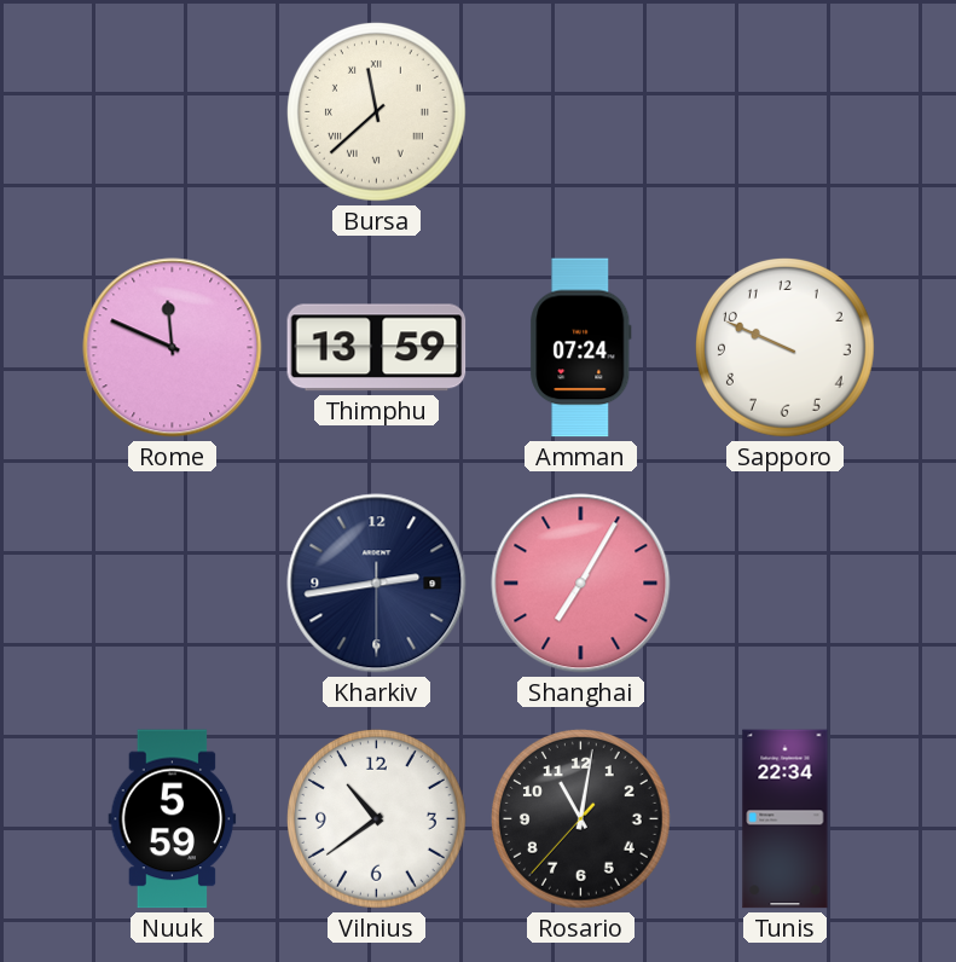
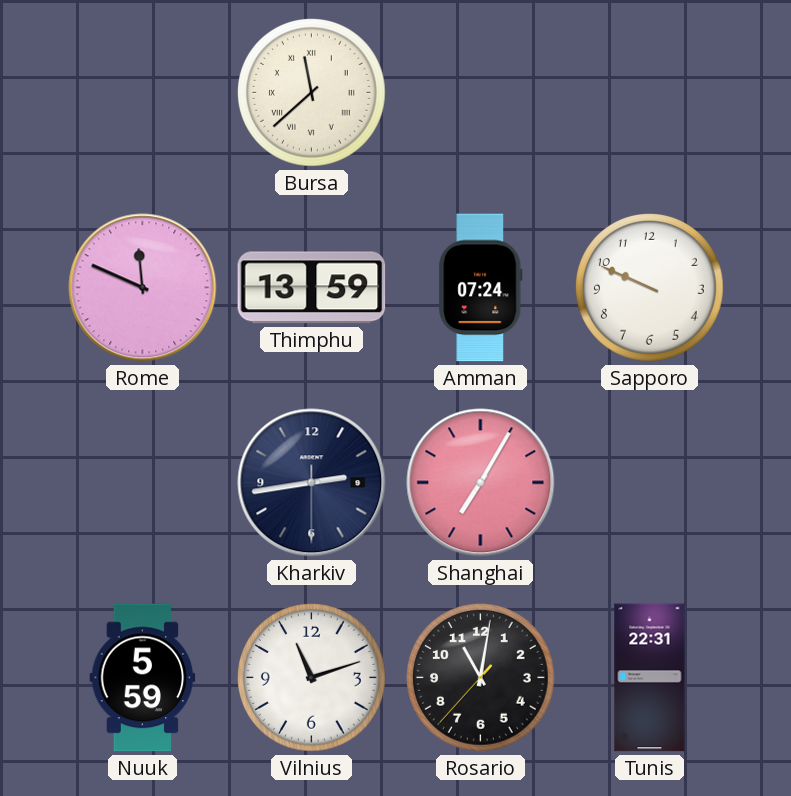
Vilnius: 10:39 -> 11:12 (312, 678)
Tunis: 22:34 -> 22:31 (650, 678)
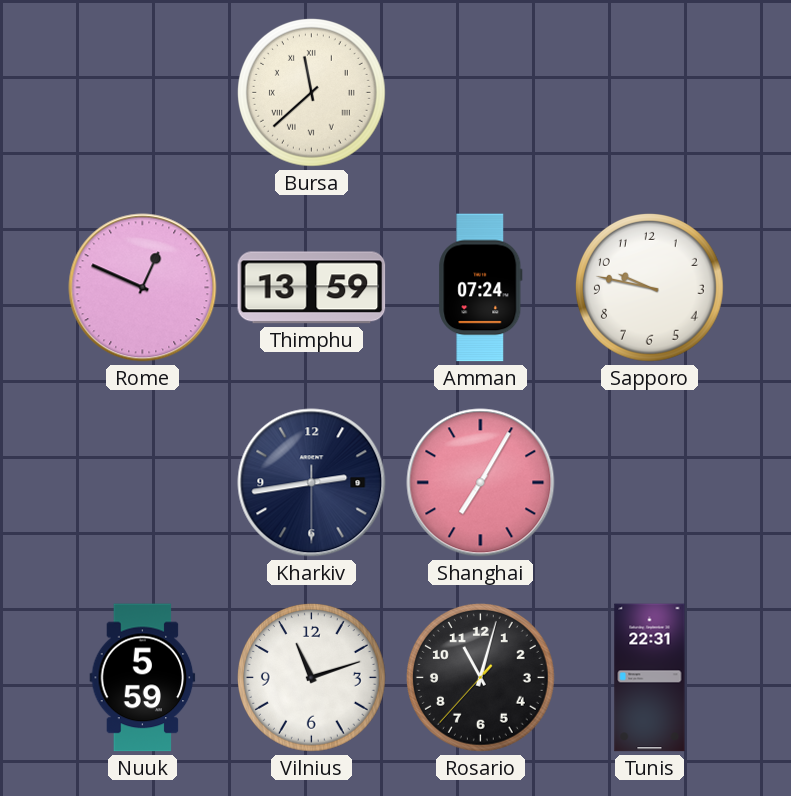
Rome: 11:49 -> 12:49 (143, 288)
Sapporo: 9:49 -> 9:47 (650, 288)
Rosario: 11:01 -> 11:02 (481, 678)
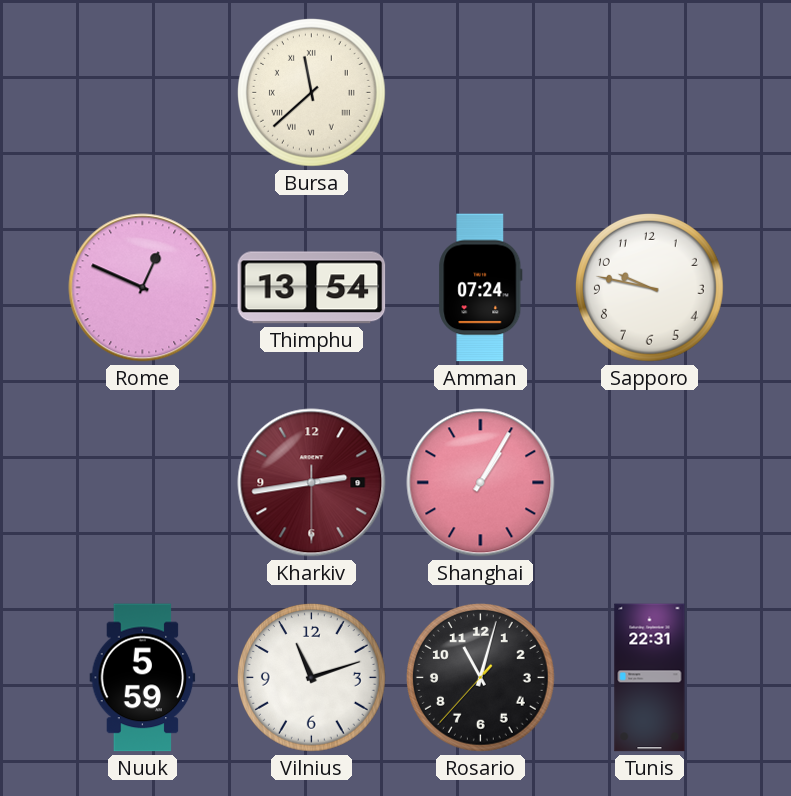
Thimphu: 13:59 -> 13:54 (312, 288)
Kharkiv dial: navy -> burgundy (312, 483)
Shanghai: 7:05 -> 1:05 (481, 483)
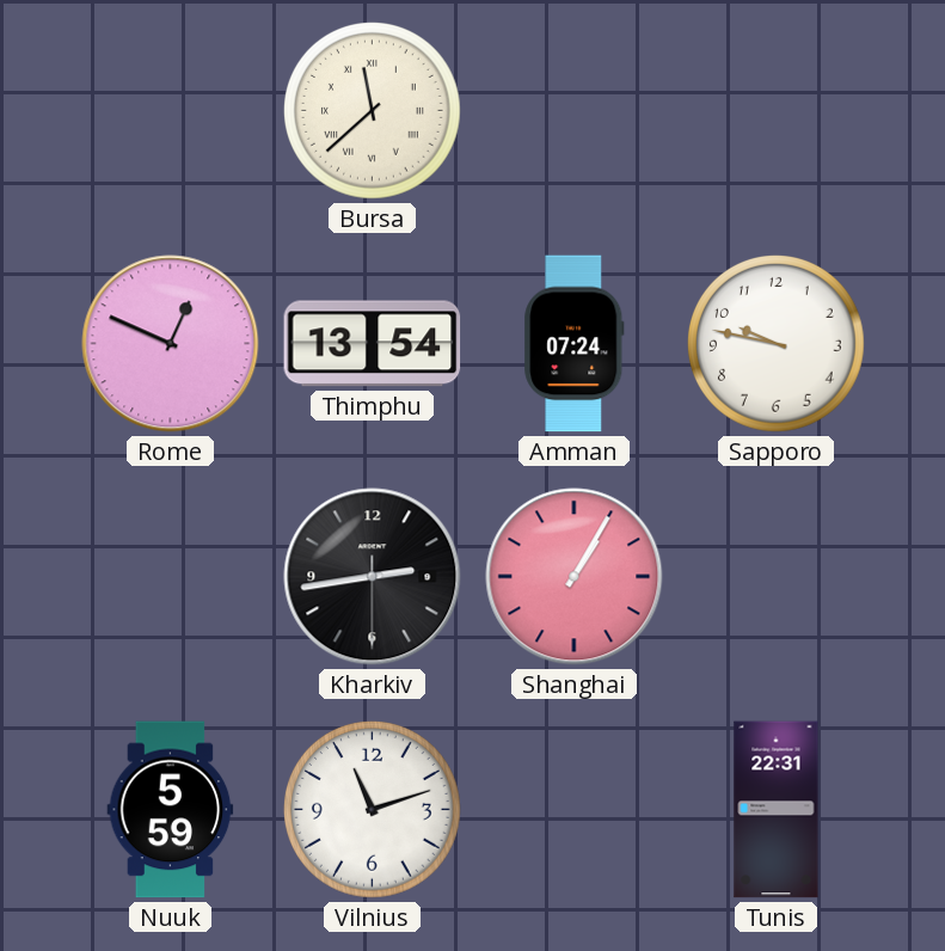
Kharkiv dial: burgundy -> black (373, 577)
Rosario: 11:02 -> none (481, 678)
